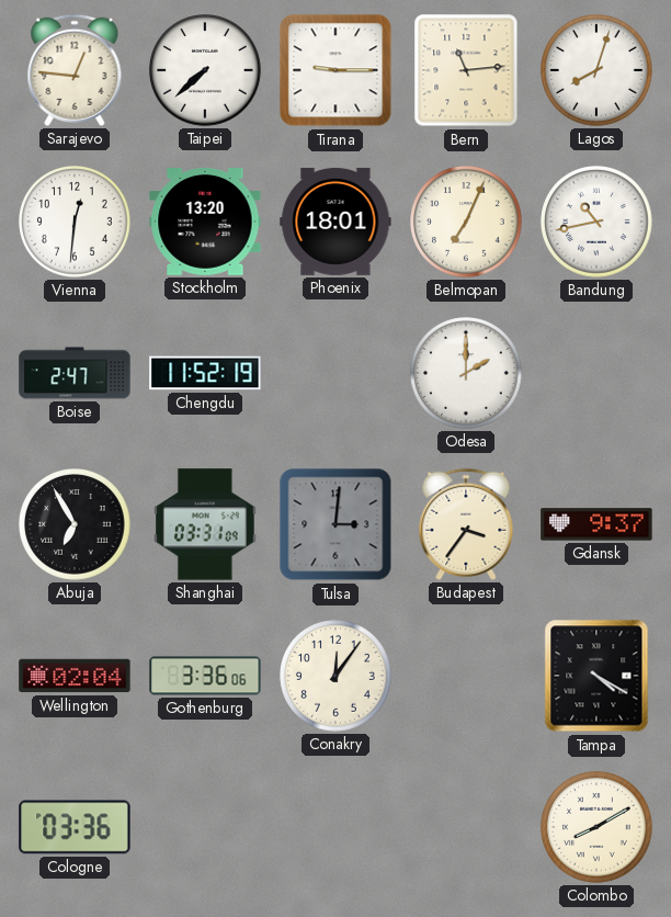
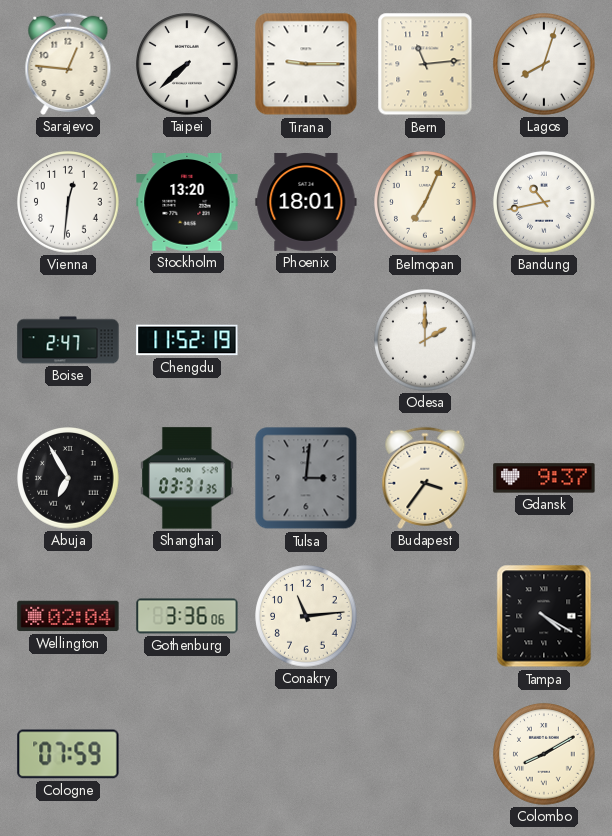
Shanghai: 03:31:09 -> 03:31:35 (187, 478)
Conakry: 12:06 -> 11:14 (307, 617)
Cologne: 03:36 -> 07:59 (68, 754)
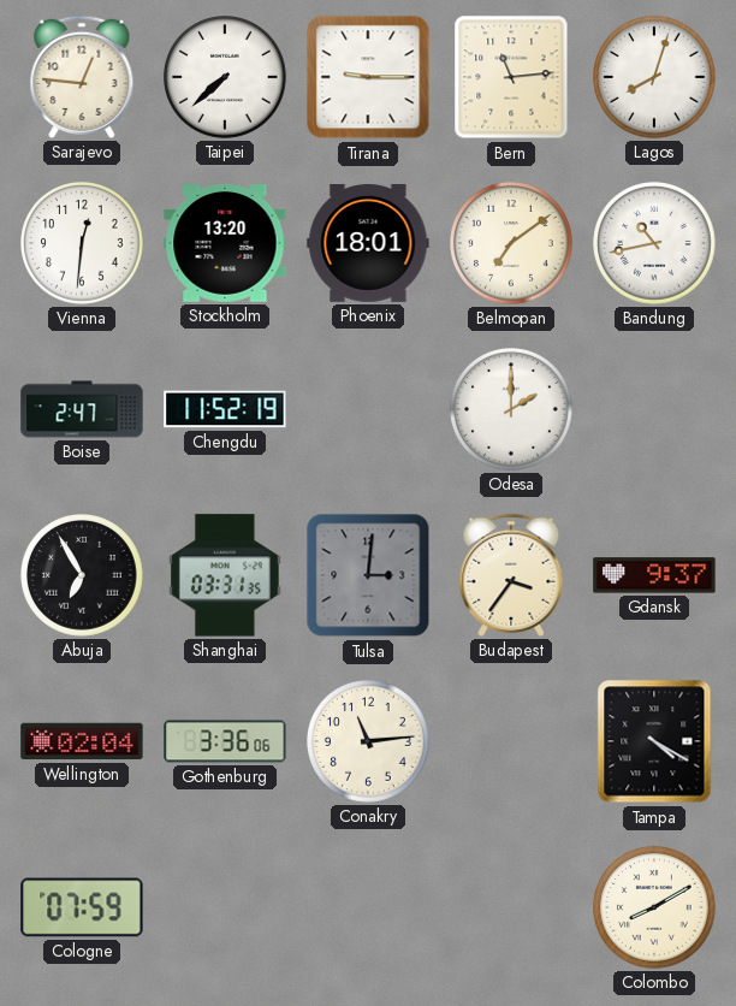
Belmopan: 7:04 -> 7:09 (512, 244)
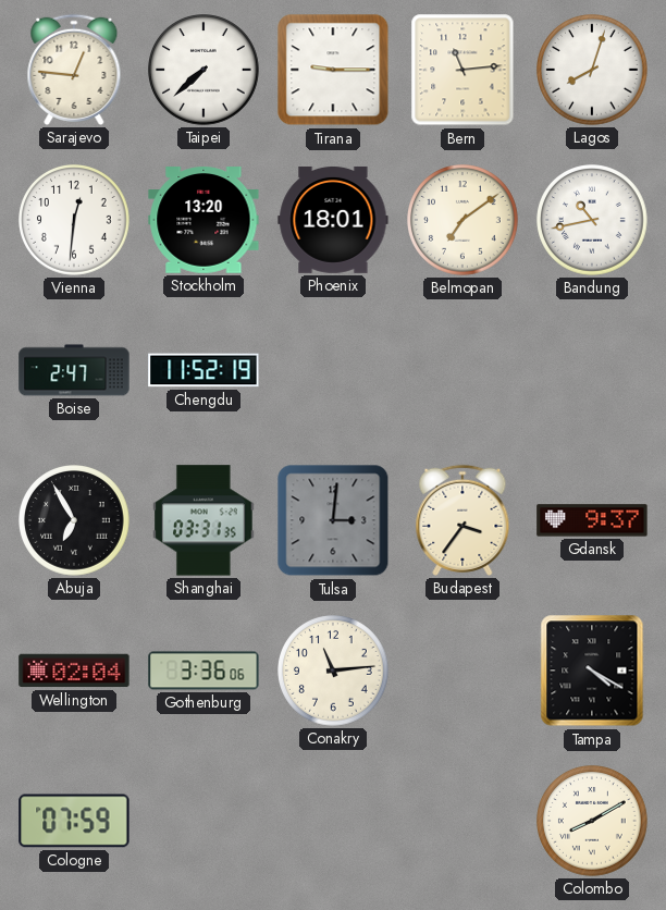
Odesa: 2:00 -> none (512, 410)
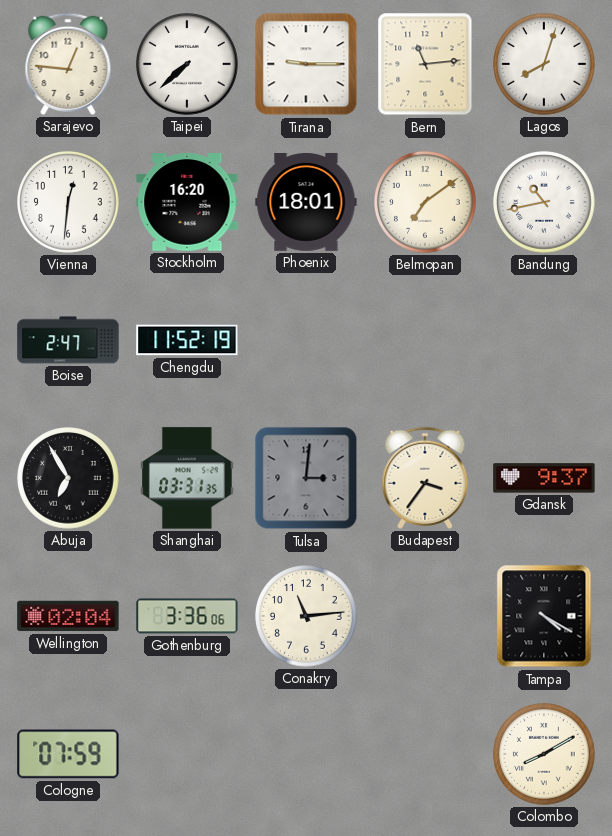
Stockholm: 13:20 -> 16:20 (187, 203)
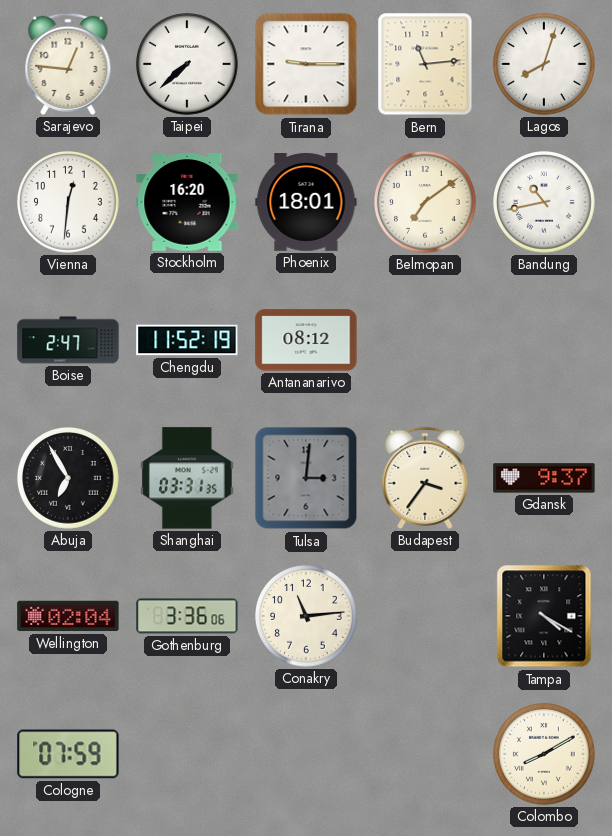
Antananarivo: none -> 08:12 (306, 340)
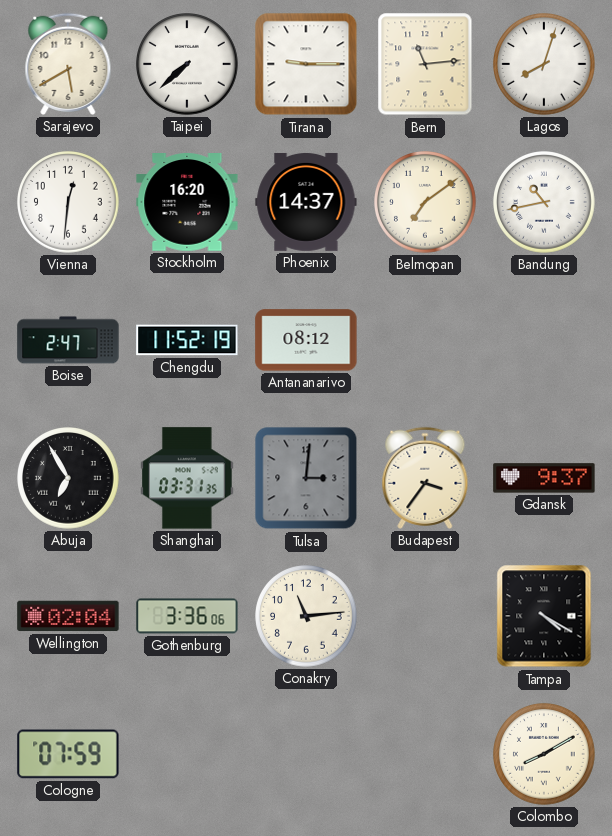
Sarajevo: 12:46 -> 5:40 (68, 64)
Phoenix: 18:01 -> 14:37 (306, 202)
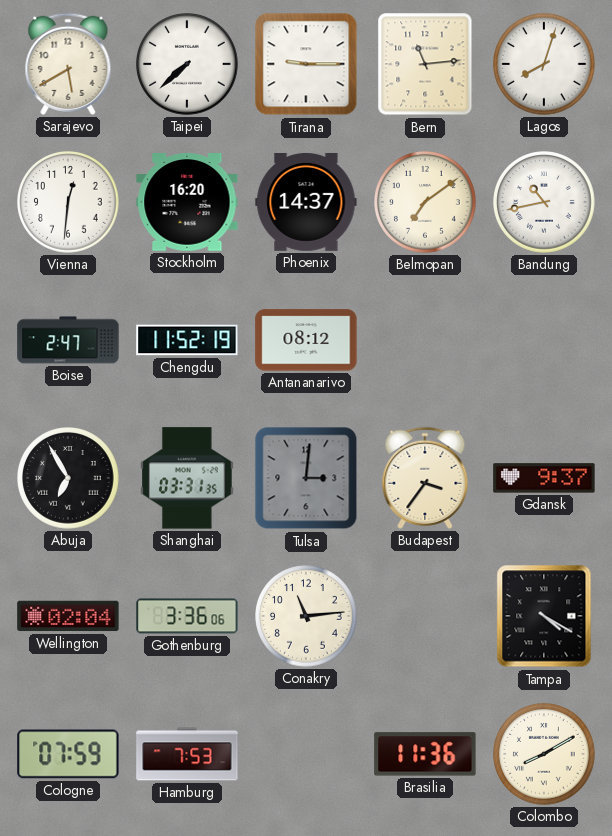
Hamburg: none -> 7:53 (187, 754)
Brasilia: none -> 11:36 (425, 754)
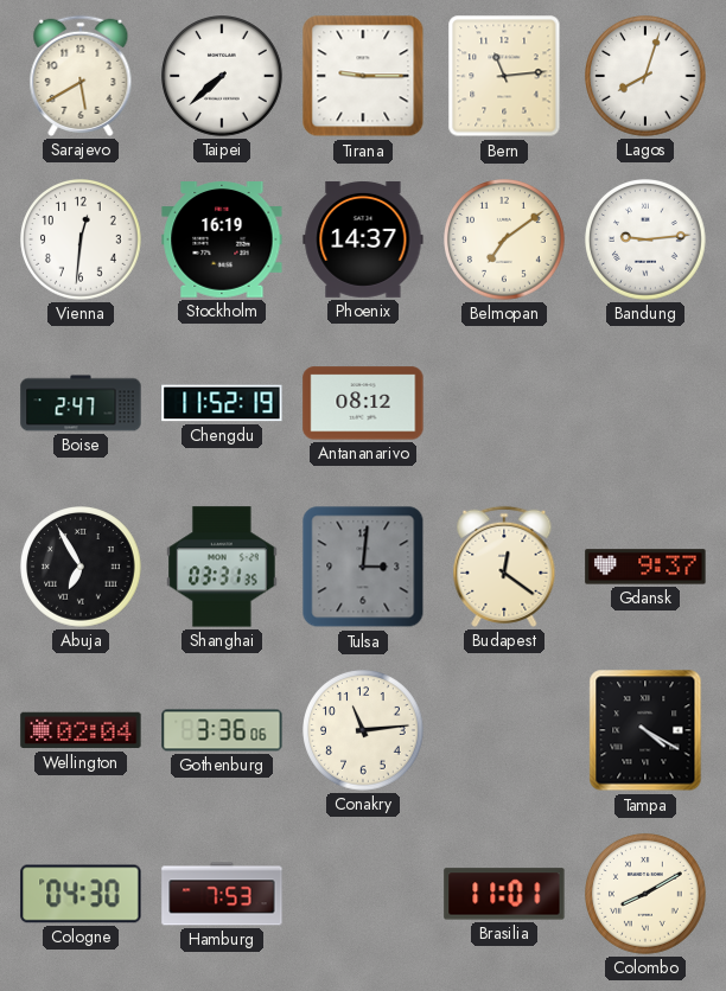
Stockholm: 16:20 -> 16:19 (222, 241)
Bandung: 10:43 -> 9:14 (647, 241)
Budapest: 3:36 -> 12:21 (504, 567)
Cologne: 07:59 -> 04:30 (81, 894)
Brasilia: 11:36 -> 11:01 (504, 894)
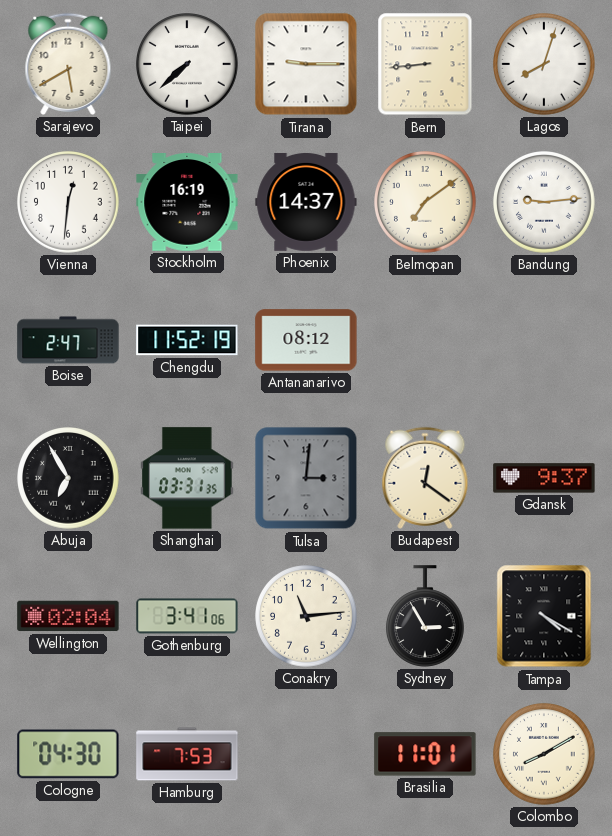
Bern: 11:14 -> 8:44 (425, 64)
Gothenburg: 3:36 -> 3:41 (187, 616)
Sydney: none -> 2:55 (426, 616)
